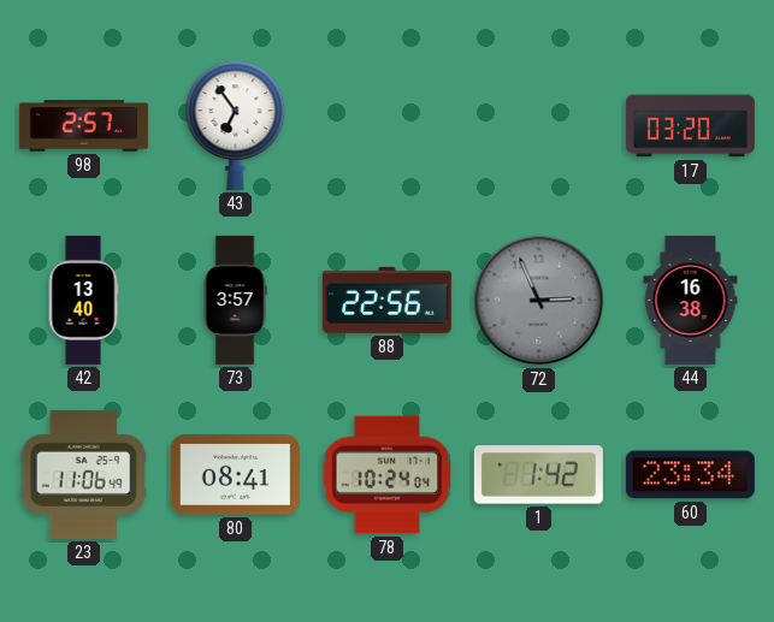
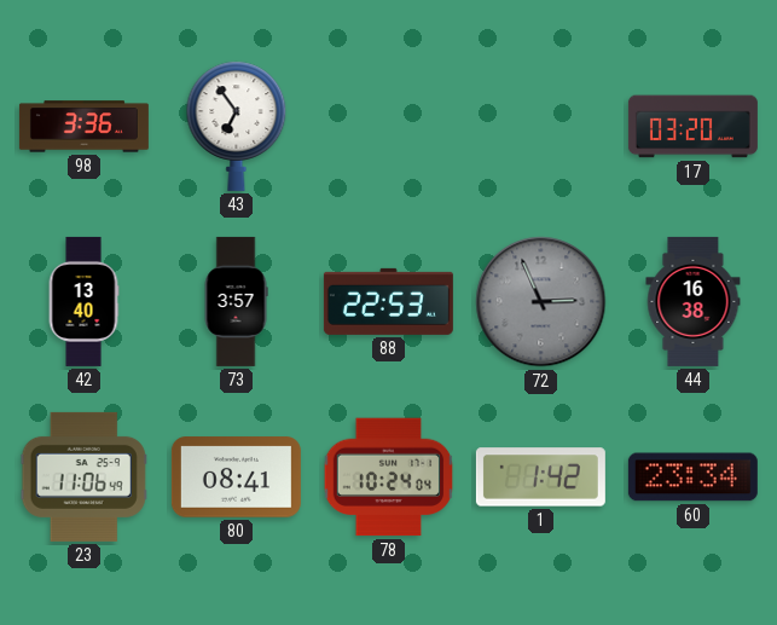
98: 2:57 -> 3:36 (83, 127)
88: 22:56 -> 22:53 (388, 301)
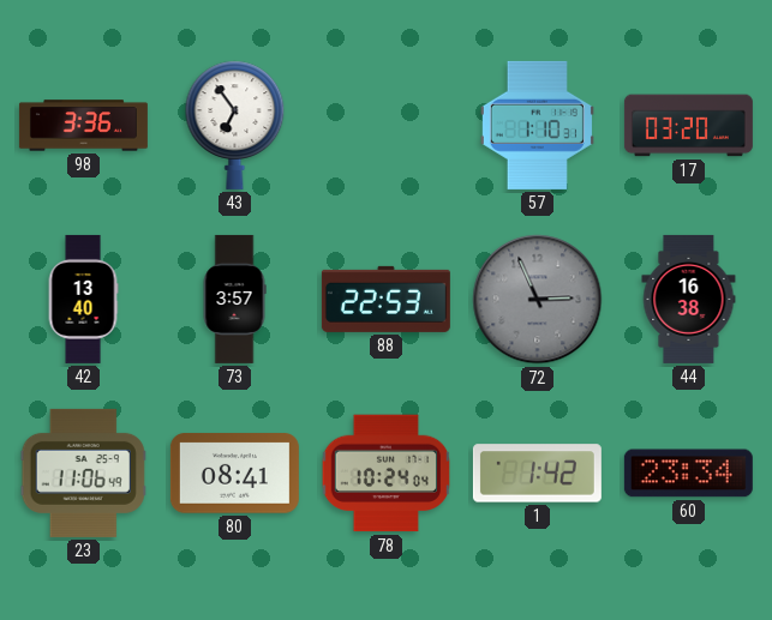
57: none -> 1:10 (537, 125)
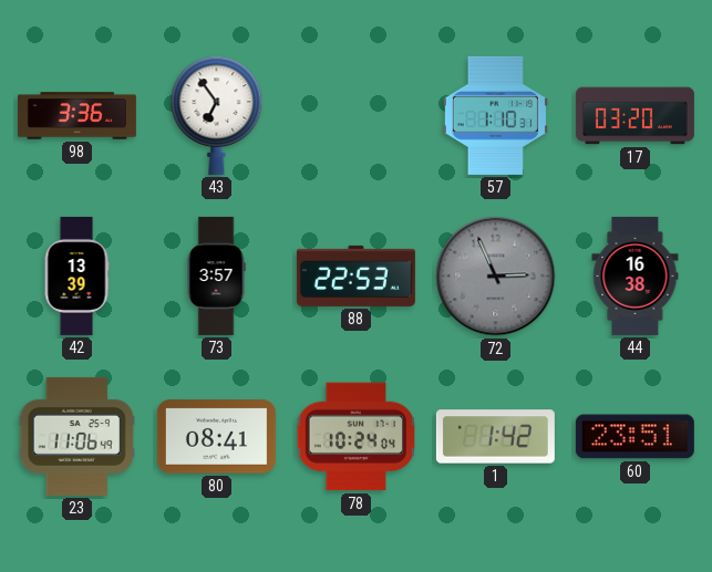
42: 13:40 -> 13:39 (76, 275)
60: 23:34 -> 23:51 (634, 437)
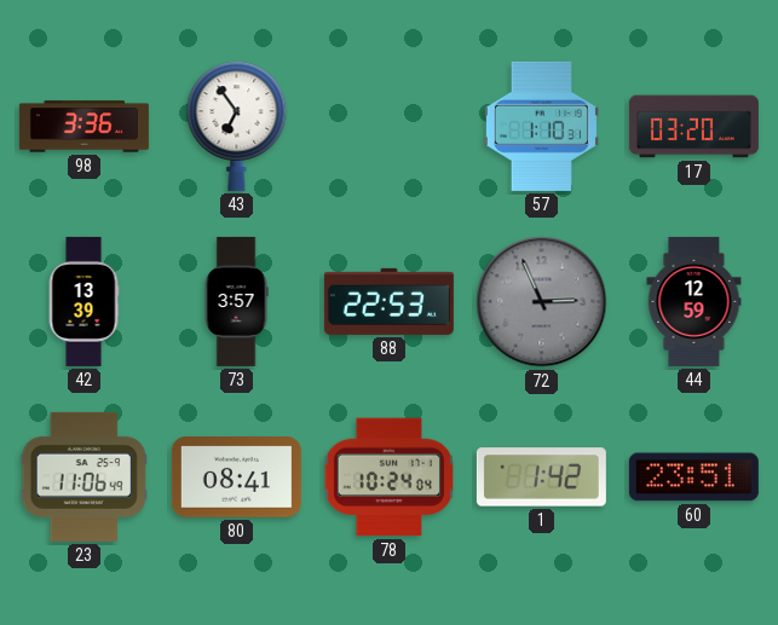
44: 16:38 -> 12:59 (695, 301)
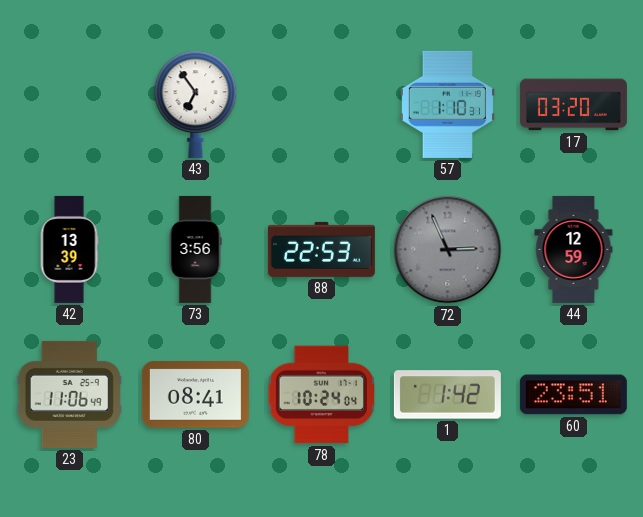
98: 3:36 -> none (83, 127)
73: 3:57 -> 3:56 (195, 249)
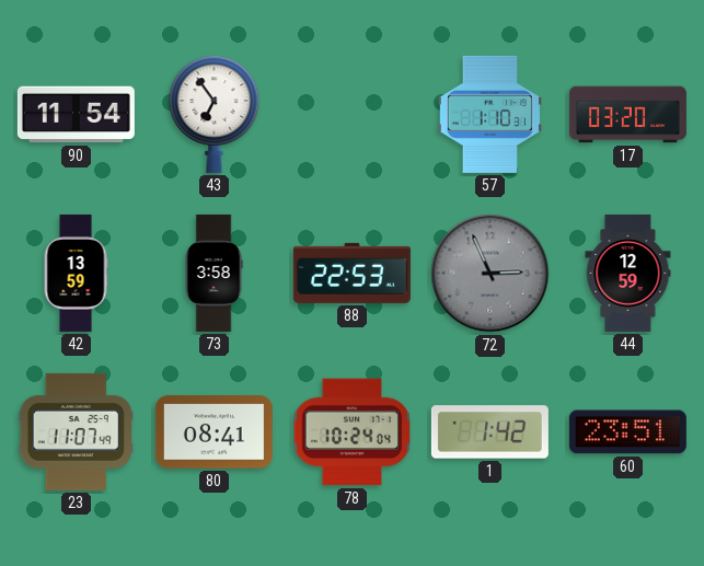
90: none -> 11:54 (76, 115)
42: 13:39 -> 13:59 (76, 273)
73: 3:56 -> 3:58 (213, 273)
23: 11:06 -> 11:07 (76, 431)
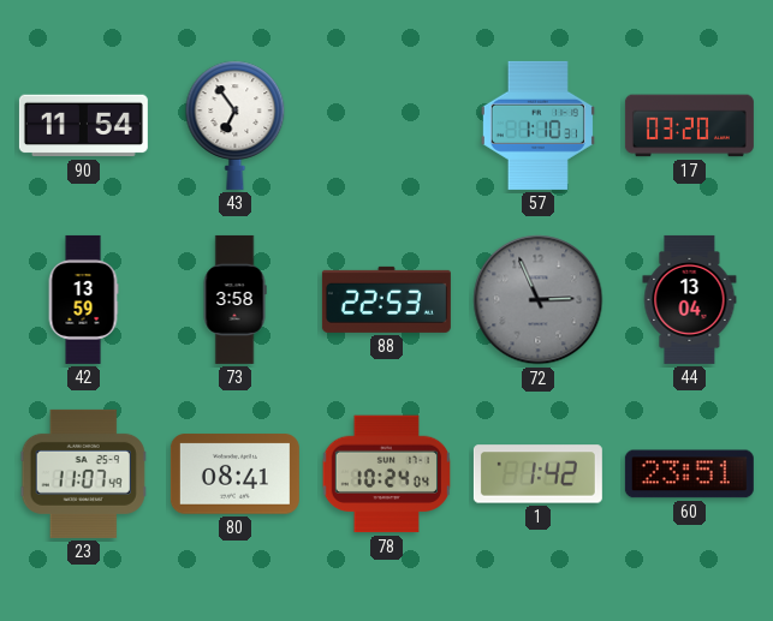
44: 12:59 -> 13:04 (690, 299)
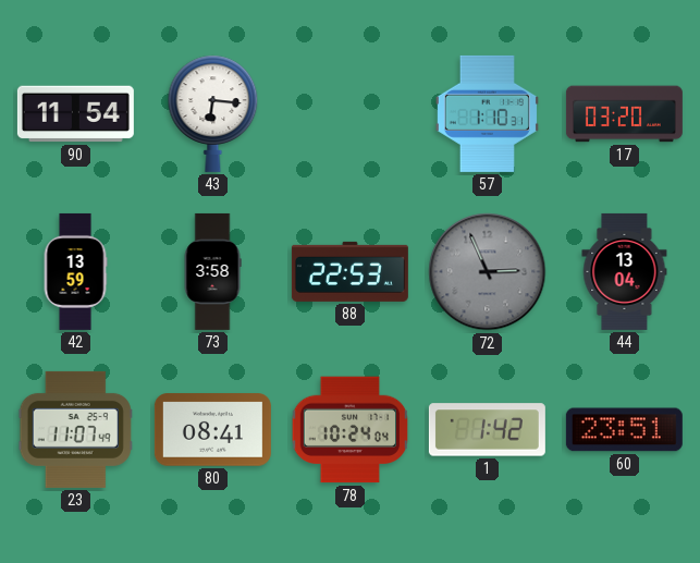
43: 6:54 -> 6:16 (213, 113)
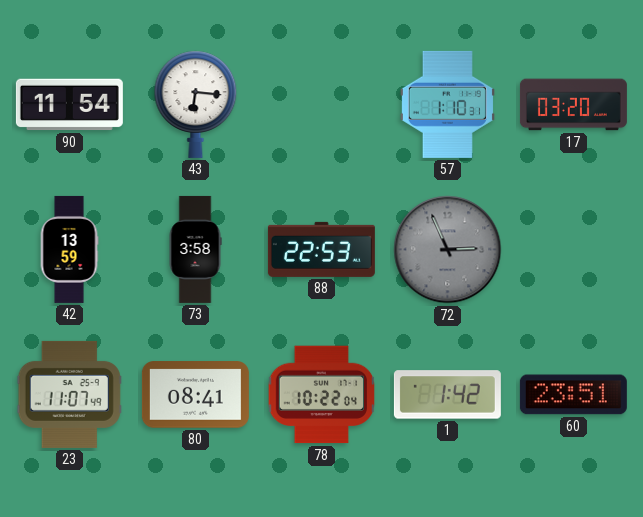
44: 13:04 -> none (625, 271)
78: 10:24 -> 10:22 (322, 395)
